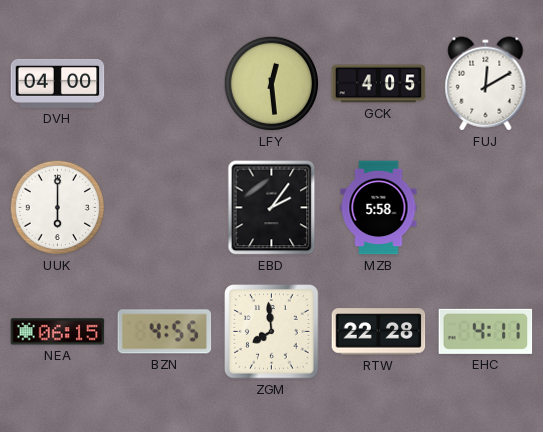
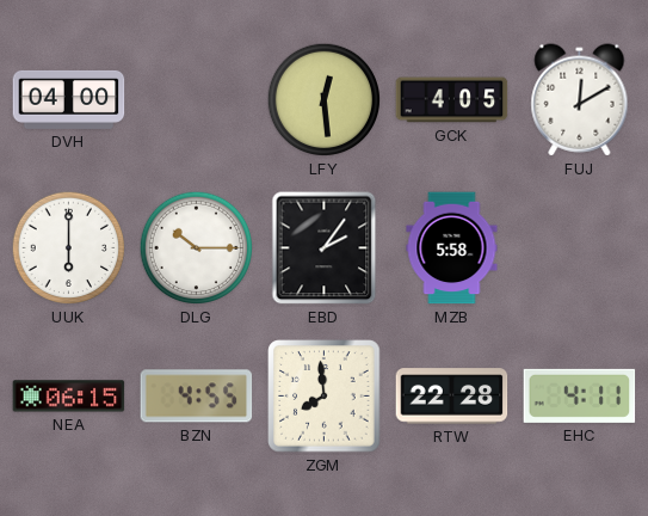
DLG: none -> 10:15 (197, 248)
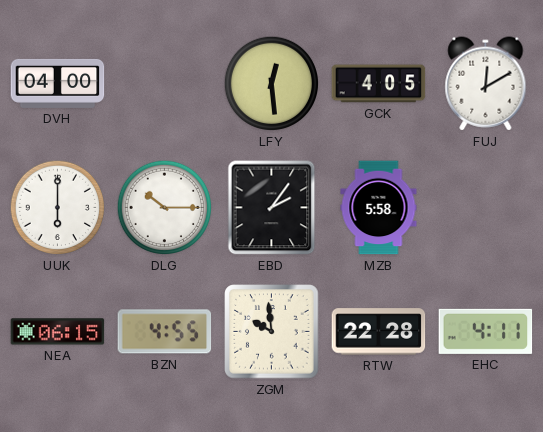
ZGM: 7:59 -> 9:59 (272, 332)
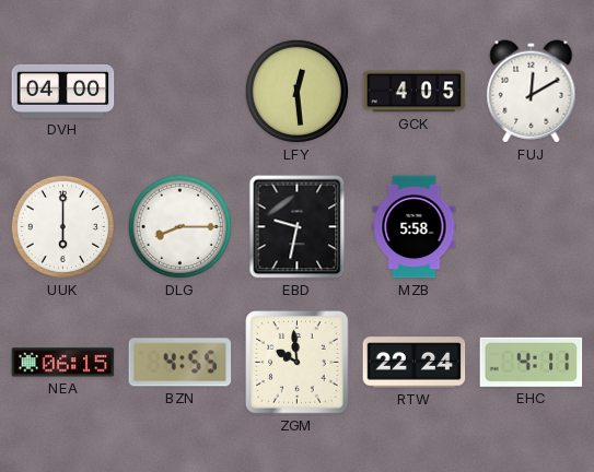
DLG: 10:15 -> 8:15 (180, 227)
EBD: 2:06 -> 9:32 (298, 227)
RTW: 22:28 -> 22:24 (415, 363)
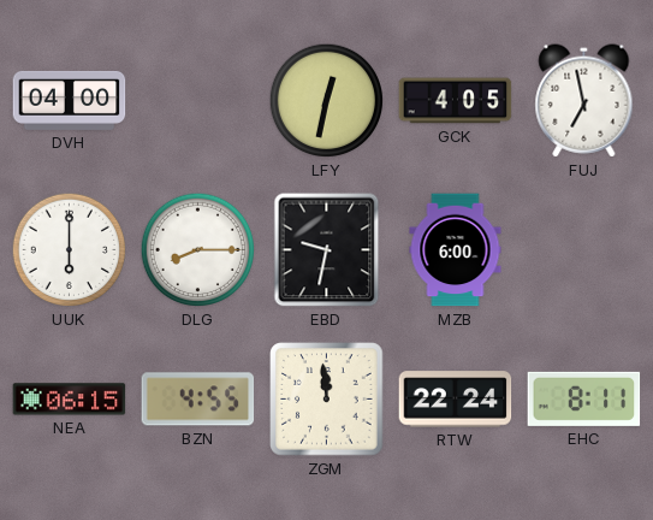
LFY: 12:29 -> 12:32 (327, 101)
FUJ: 12:10 -> 6:58 (584, 101)
MZB: 5:58 -> 6:00 (456, 250)
ZGM: 9:59 -> 11:59 (327, 400)
EHC: 4:11 -> 8:11 (584, 398)
